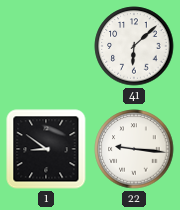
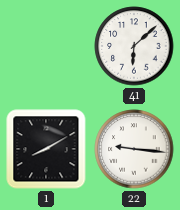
1: 8:51 -> 8:10 (46, 149)
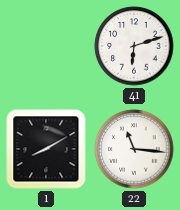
41: 6:08 -> 6:12 (134, 46)
22: 9:16 -> 11:16 (134, 149)
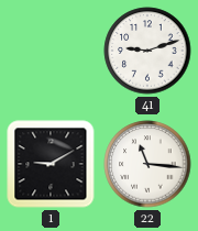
41: 6:12 -> 9:12 (147, 51)
1: 8:10 -> 9:10 (51, 164)
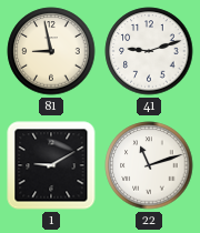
81: none -> 8:58 (51, 51)
22: 11:16 -> 11:12 (149, 165)
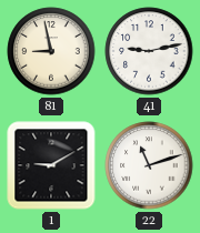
41: 9:12 -> 9:13 (149, 51)
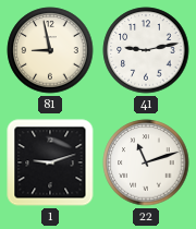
1: 9:10 -> 9:12 (50, 162)
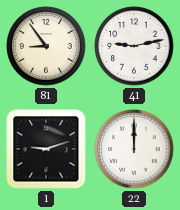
81: 8:58 -> 8:54 (46, 46)
22: 11:12 -> 12:00 (134, 149)
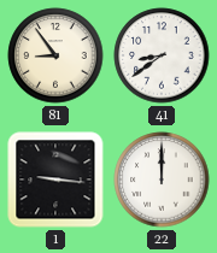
41: 9:13 -> 8:39 (162, 55)
1: 9:12 -> 9:16 (55, 180)
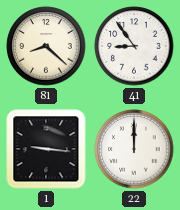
81: 8:54 -> 8:22 (46, 46)
41: 8:39 -> 8:54 (134, 46)
